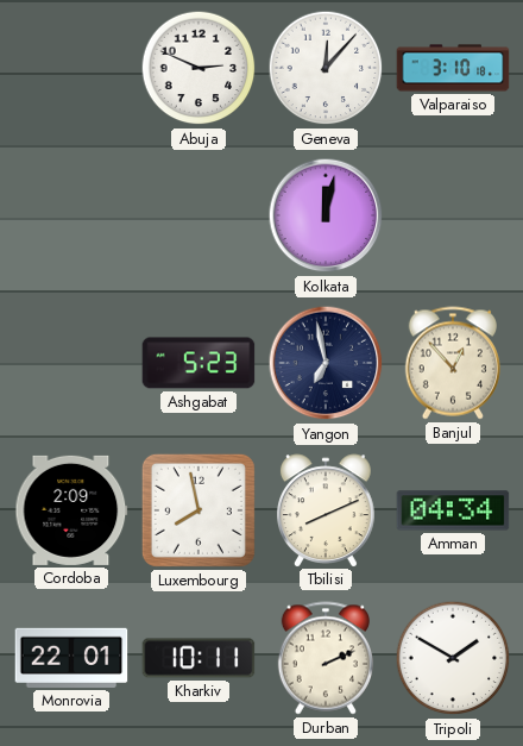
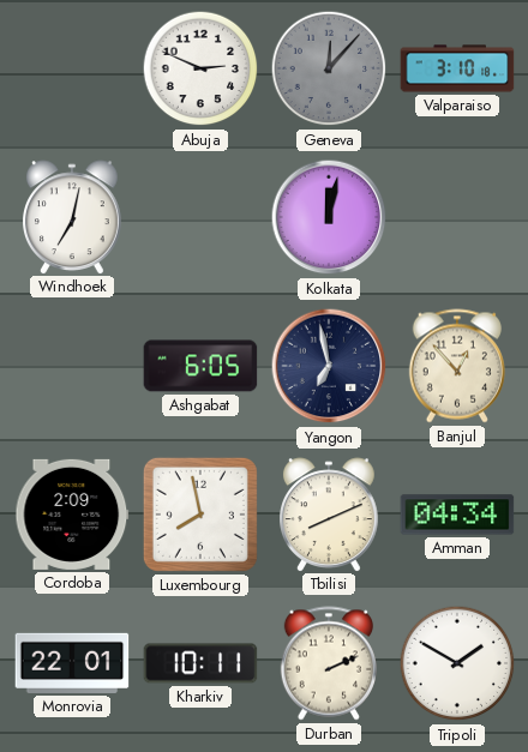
Geneva dial: white -> grey (329, 68)
Windhoek: none -> 7:02 (73, 217)
Ashgabat: 5:23 -> 6:05 (200, 366)
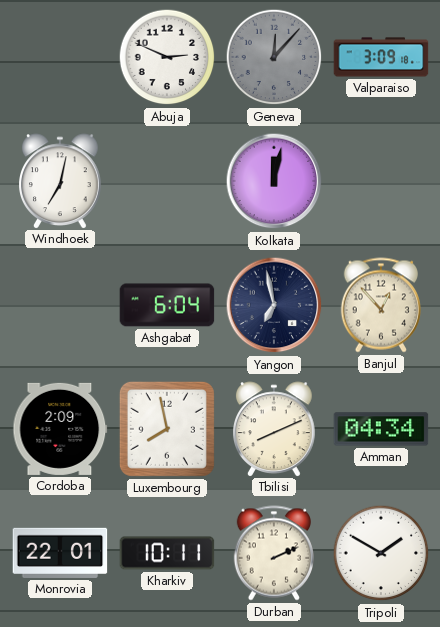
Valparaiso: 3:10 -> 3:09 (381, 57)
Ashgabat: 6:05 -> 6:04 (167, 305)
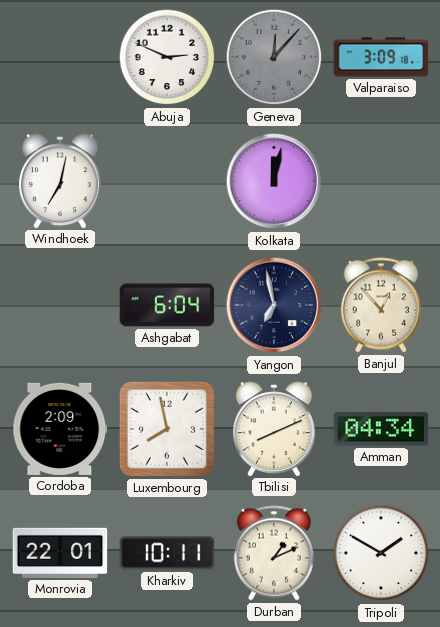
Durban: 2:11 -> 1:11 (274, 553)
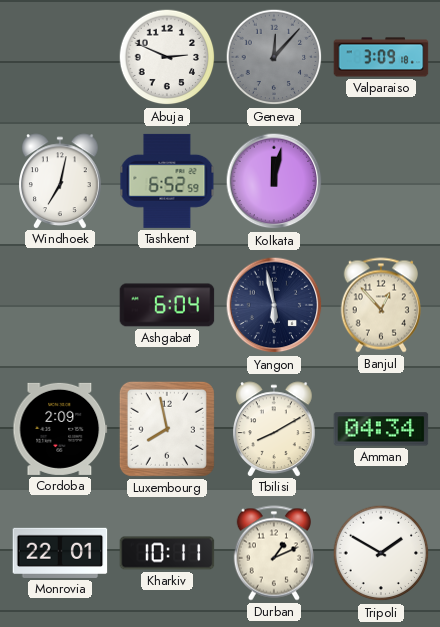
Tashkent: none -> 6:52 (167, 181)
Yangon: 6:58 -> 5:58 (274, 305)
Tbilisi: 8:11 -> 8:10 (275, 429)
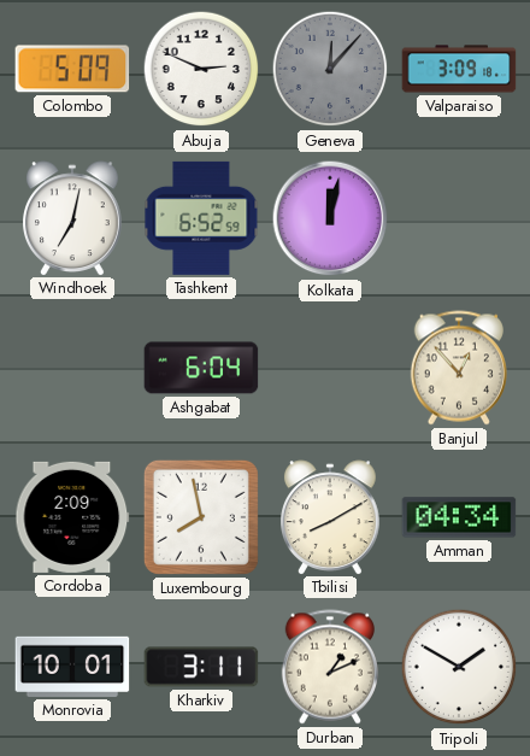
Colombo: none -> 5:09 (72, 69)
Yangon: 5:58 -> none (274, 305)
Monrovia: 22:01 -> 10:01 (72, 667)
Kharkiv: 10:11 -> 3:11 (201, 667)
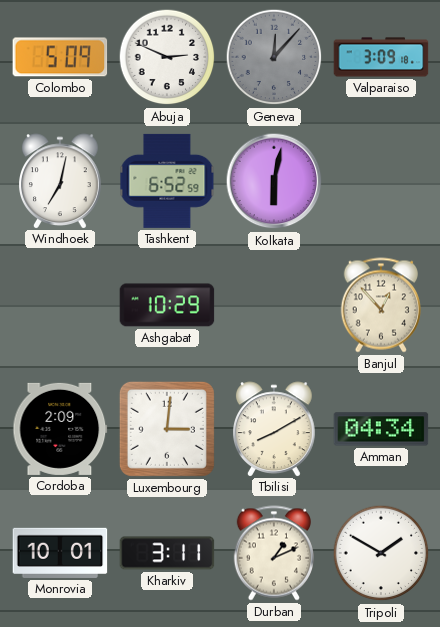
Kolkata: 12:02 -> 6:02 (274, 181)
Ashgabat: 6:04 -> 10:29 (167, 305)
Luxembourg: 7:58 -> 3:01 (167, 429)
